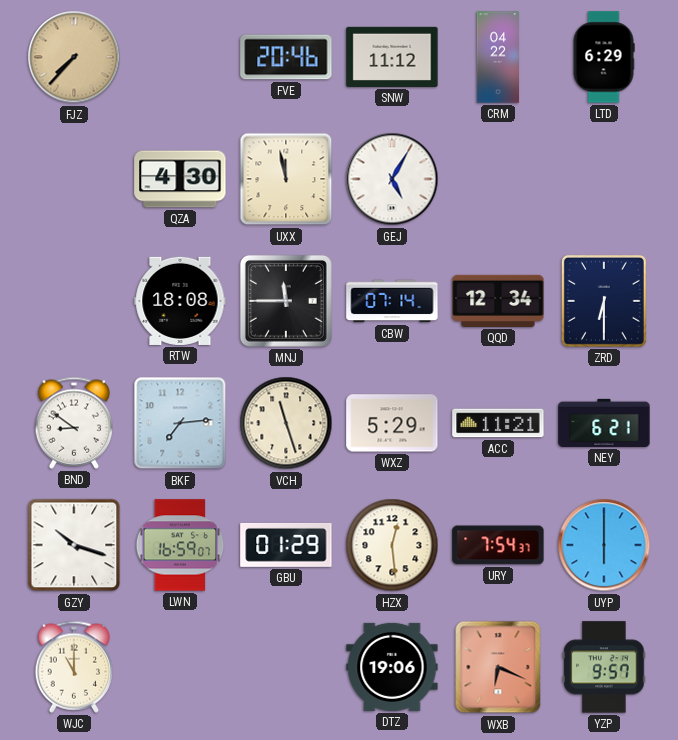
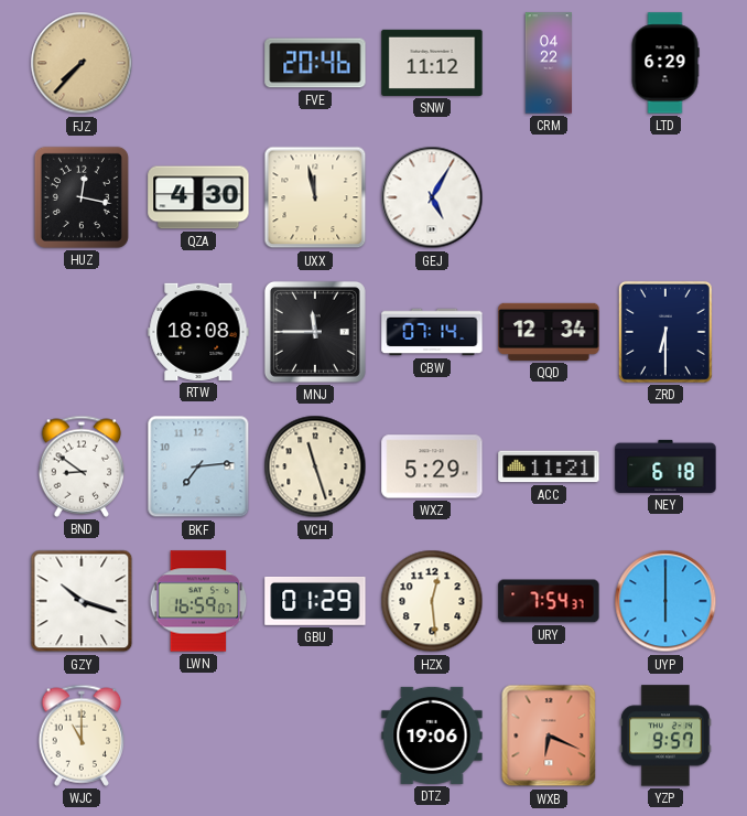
HUZ: none -> 12:17 (82, 197)
NEY: 6:21 -> 6:18 (665, 466)
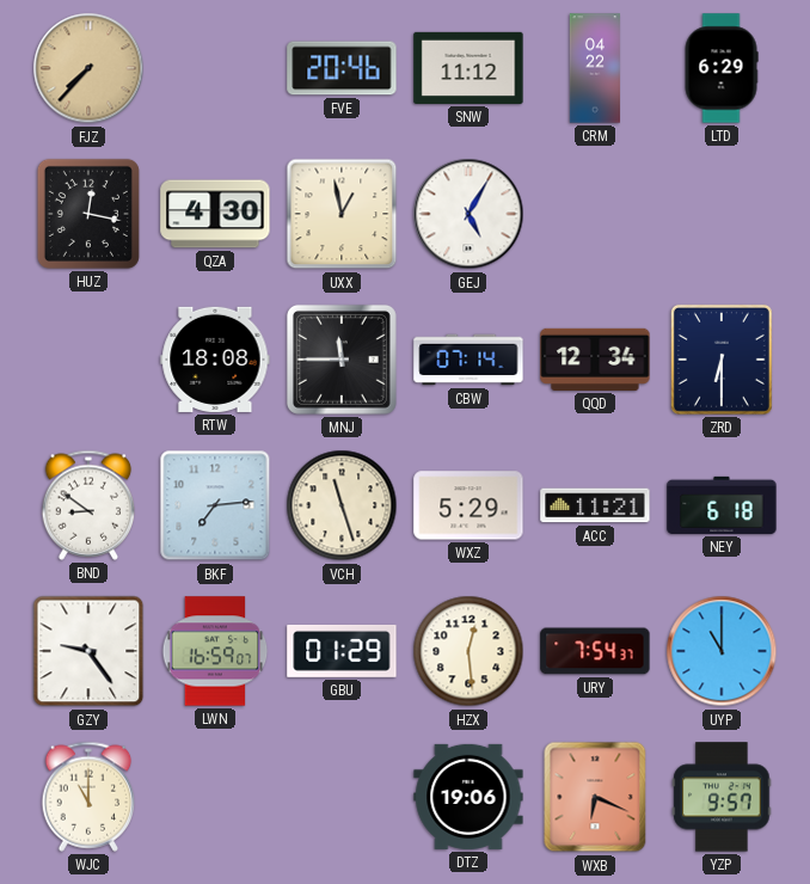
UXX: 11:58 -> 12:58 (342, 214)
GZY: 10:18 -> 9:24 (88, 651)
UYP: 6:00 -> 11:00 (722, 651)
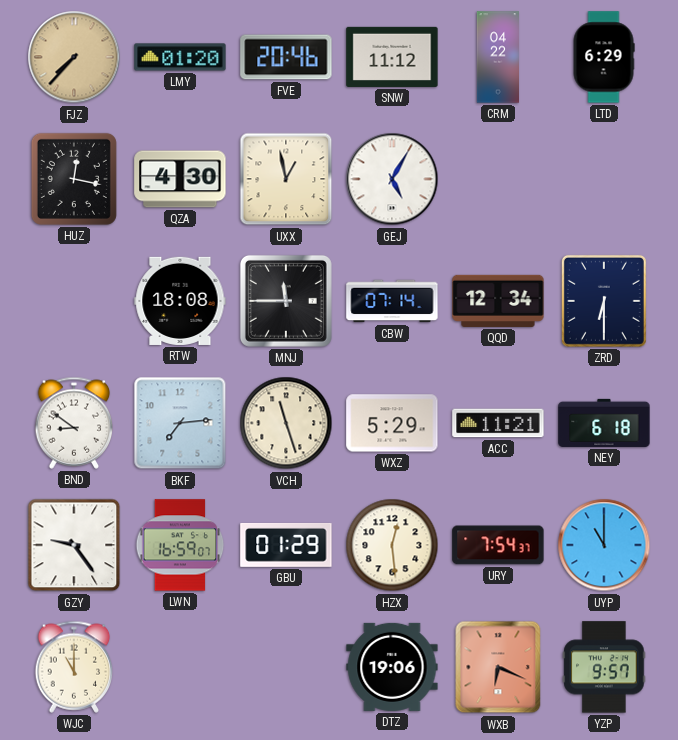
LMY: none -> 01:20 (180, 57)
